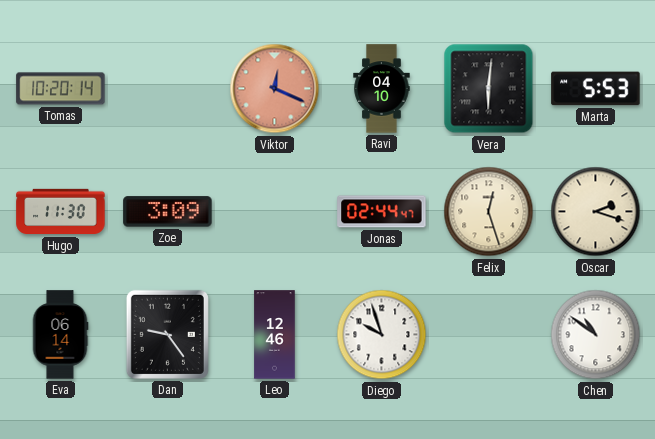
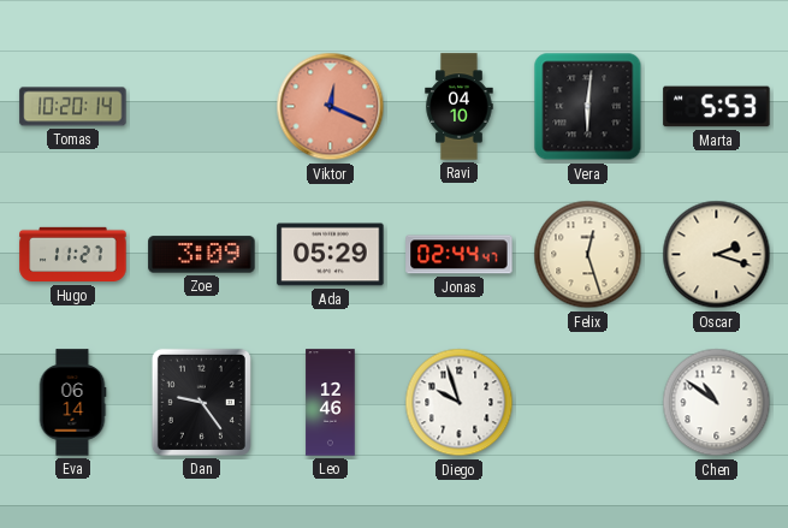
Hugo: 11:30 -> 11:27 (73, 255)
Ada: none -> 05:29 (331, 255)
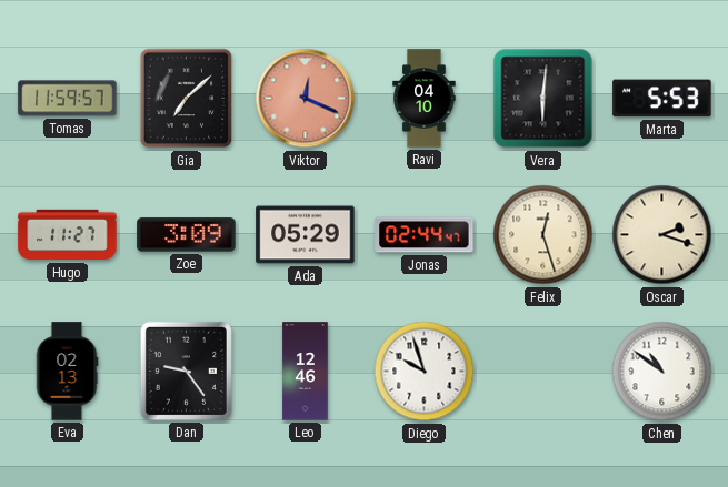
Tomas: 10:20 -> 11:59 (68, 99)
Gia: none -> 7:08 (187, 99)
Eva: 06:14 -> 02:13 (67, 372)
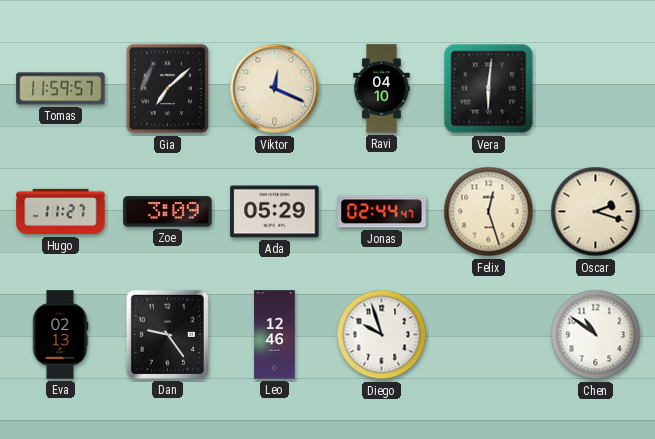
Viktor dial: salmon -> cream (275, 89)
Marta: 5:53 -> none (662, 99)
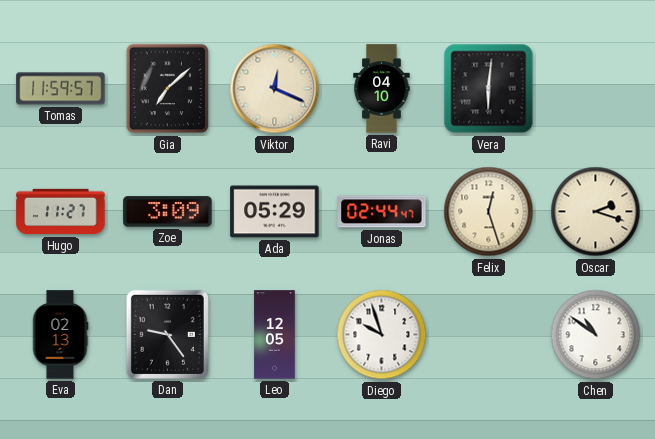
Leo: 12:46 -> 12:05 (275, 335)
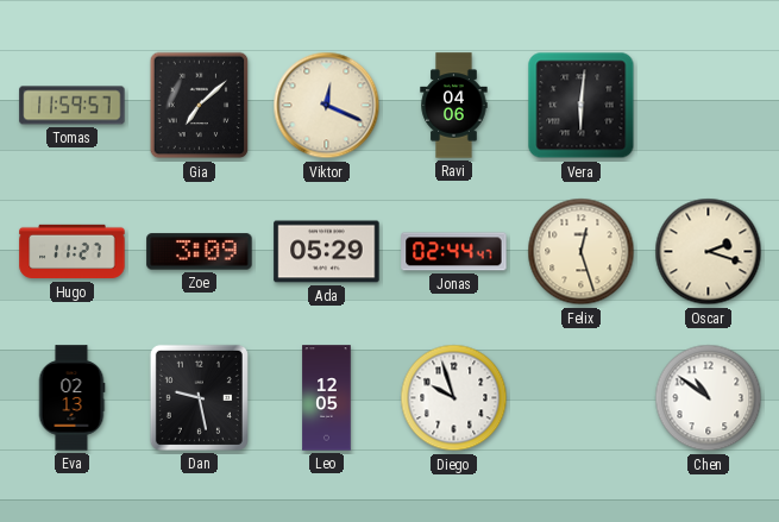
Ravi: 04:10 -> 04:06 (454, 106)
Dan: 9:24 -> 9:28 (199, 397)
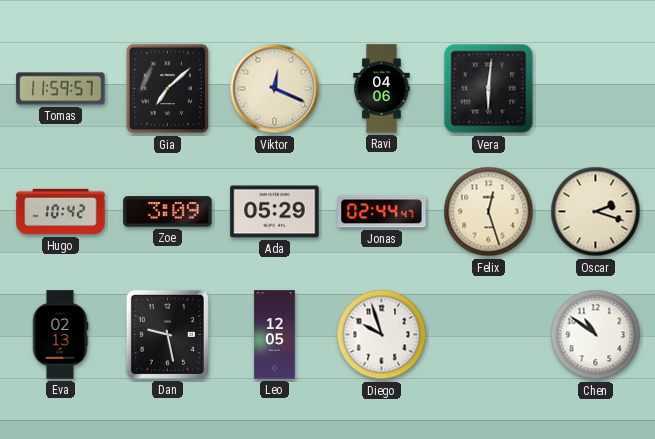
Hugo: 11:27 -> 10:42 (61, 212)
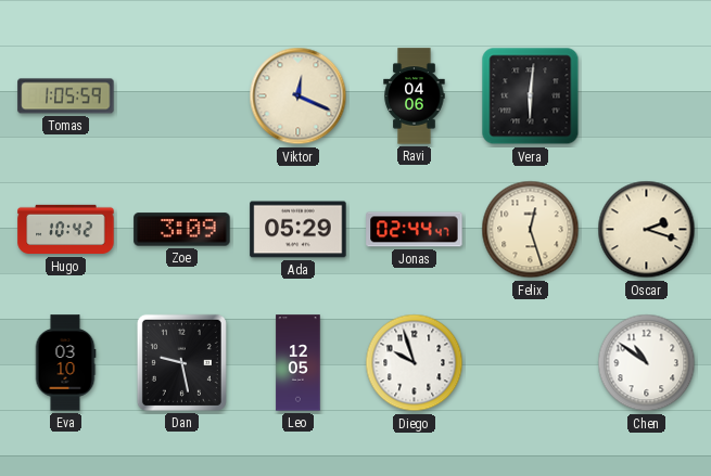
Tomas: 11:59 -> 1:05 (66, 97)
Gia: 7:08 -> none (168, 89)
Eva: 02:13 -> 03:10 (65, 363)
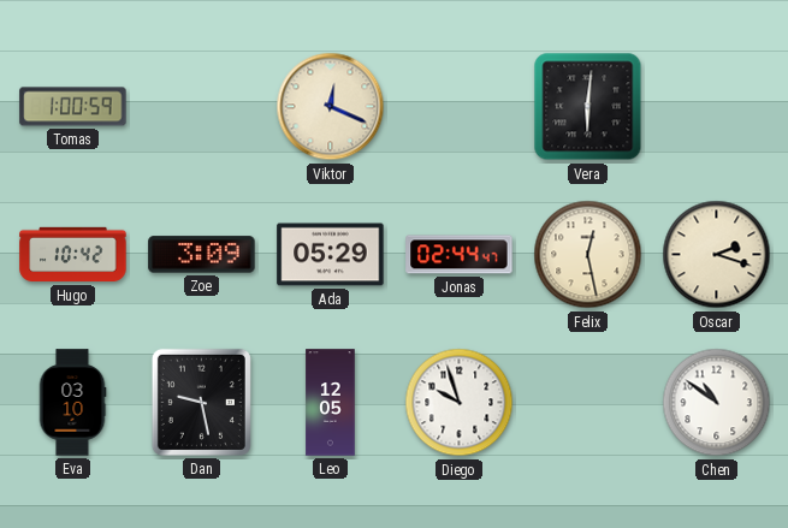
Tomas: 1:05 -> 1:00 (73, 107)
Ravi: 04:06 -> none (415, 97)
Felix: 12:27 -> 12:28 (588, 255)
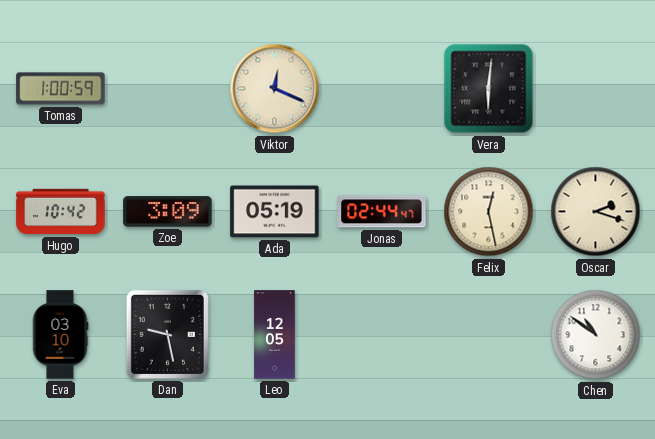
Ada: 05:29 -> 05:19 (275, 212)
Diego: 9:57 -> none (460, 403)
